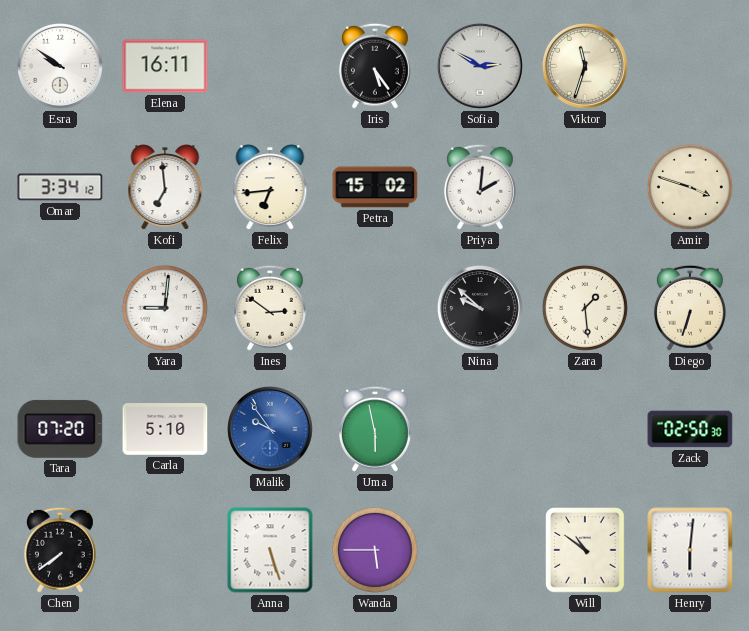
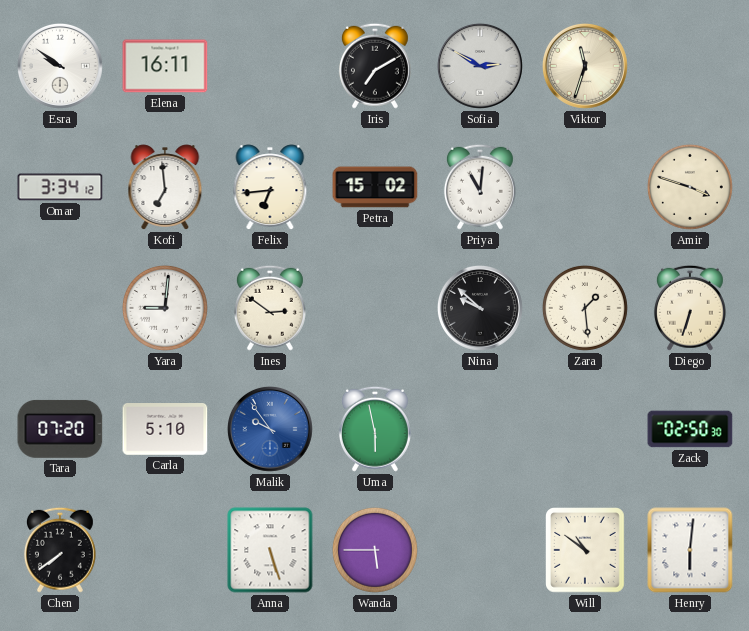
Iris: 5:24 -> 7:10 (375, 66)
Priya: 2:01 -> 11:01 (480, 187)
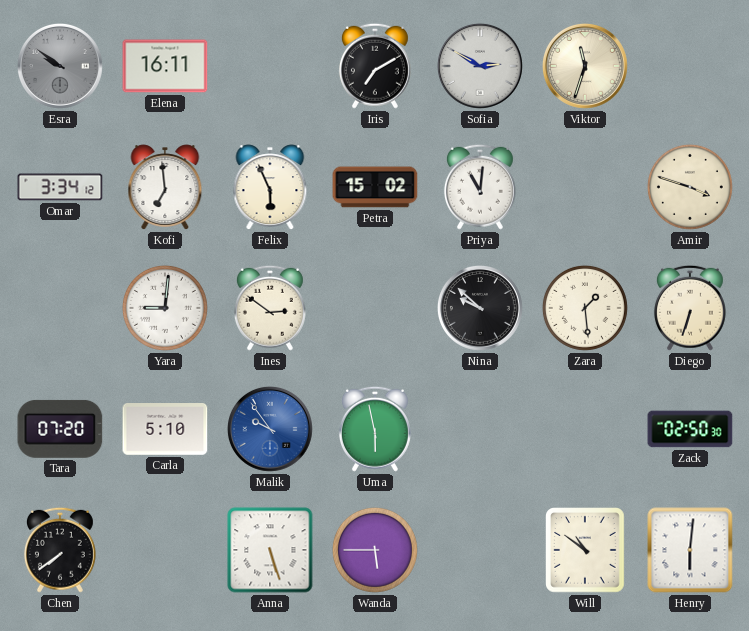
Esra dial: white -> grey (61, 67)
Felix: 6:44 -> 5:56 (270, 187)
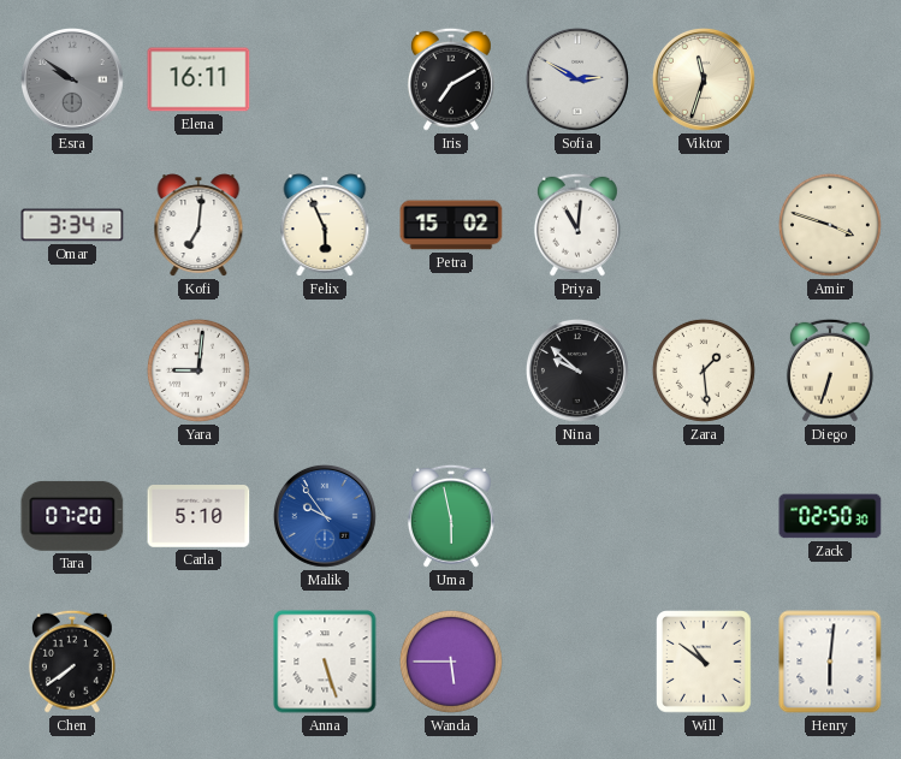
Kofi: 6:59 -> 7:01 (198, 225)
Ines: 2:51 -> none (270, 308)
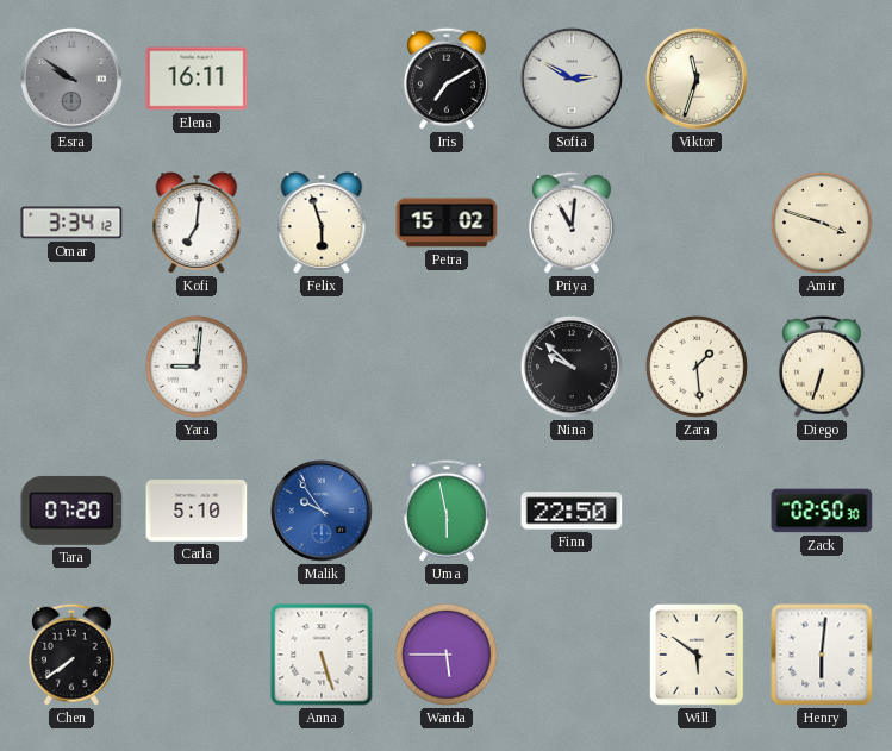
Felix: 5:56 -> 5:57 (322, 223)
Finn: none -> 22:50 (572, 511)
Will: 10:51 -> 5:51 (698, 655)
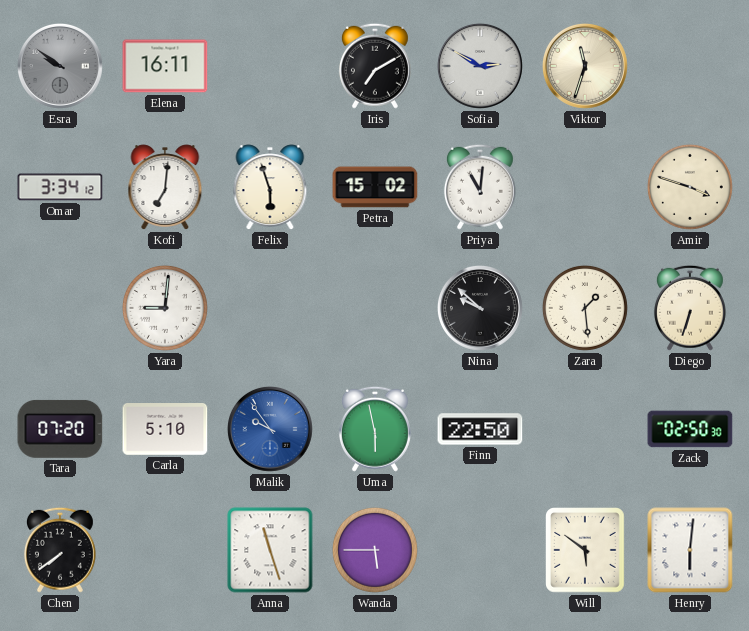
Anna: 5:27 -> 11:27 (270, 550)
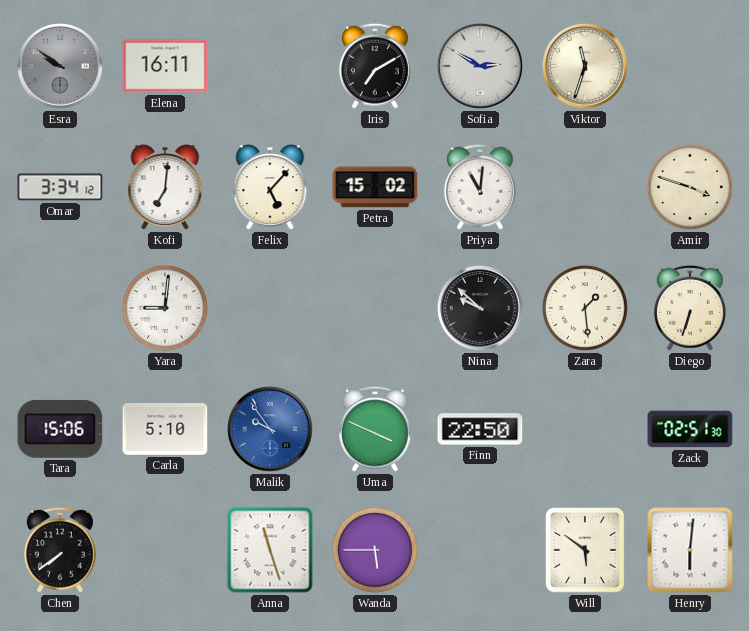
Felix: 5:57 -> 5:07 (270, 187)
Tara: 07:20 -> 15:06 (60, 429)
Uma: 5:58 -> 3:49 (375, 429)
Zack: 02:50 -> 02:51 (690, 429)
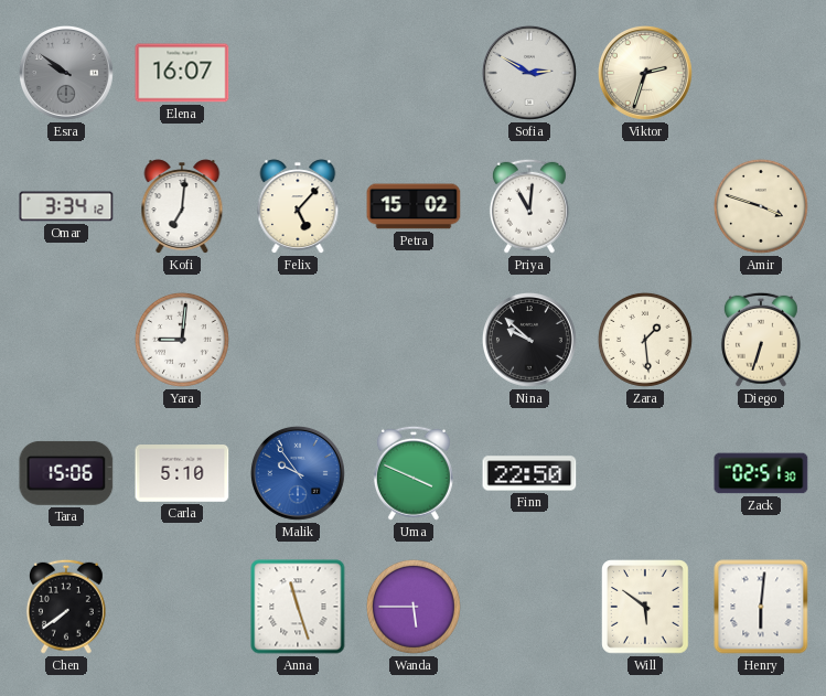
Elena: 16:11 -> 16:07 (182, 73)
Iris: 7:10 -> none (375, 66)
Viktor: 11:33 -> 2:33 (646, 74)
